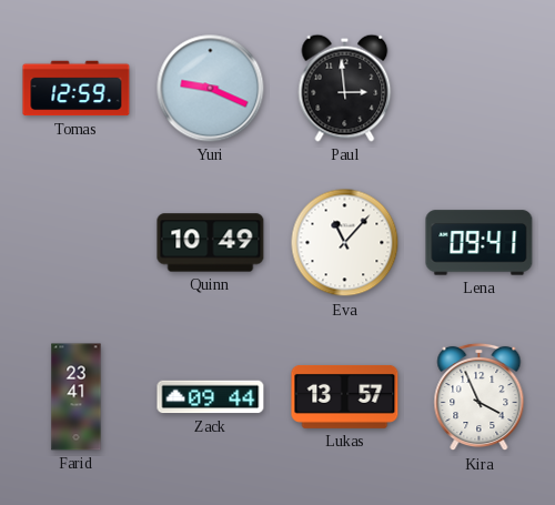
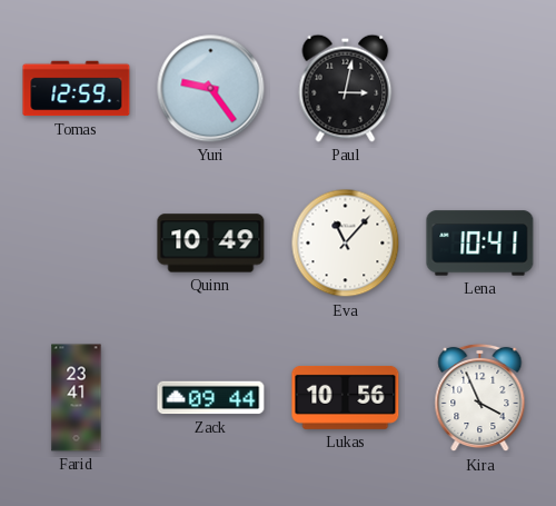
Yuri: 9:19 -> 9:24 (211, 89)
Paul: 2:59 -> 3:02 (346, 88)
Lena: 09:41 -> 10:41 (480, 244)
Lukas: 13:57 -> 10:56 (346, 397)
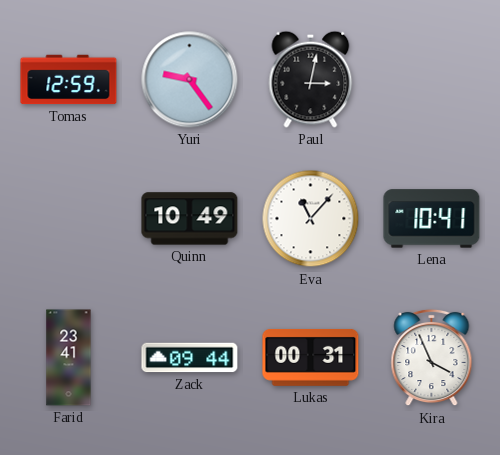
Lukas: 10:56 -> 00:31 (311, 357)
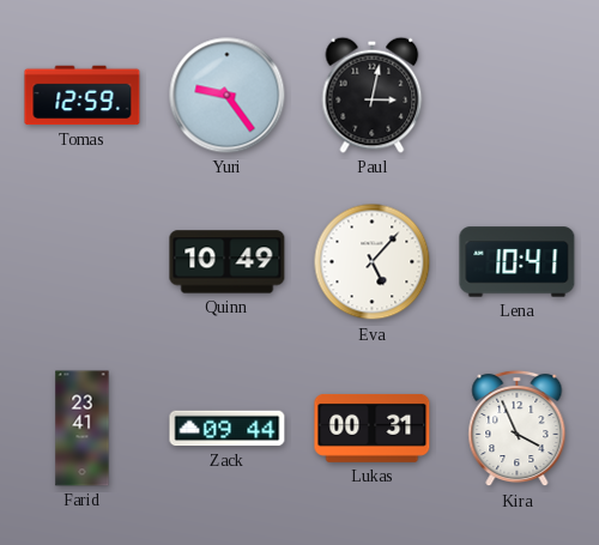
Eva: 11:07 -> 5:07 (373, 262)
